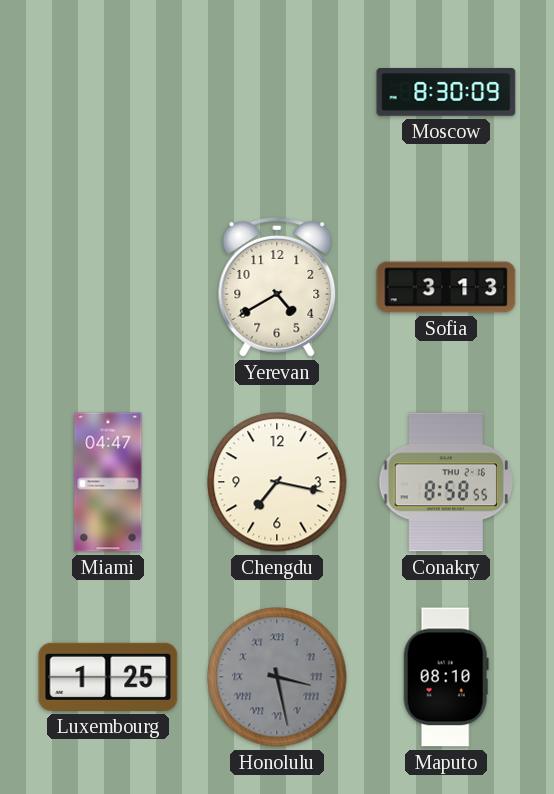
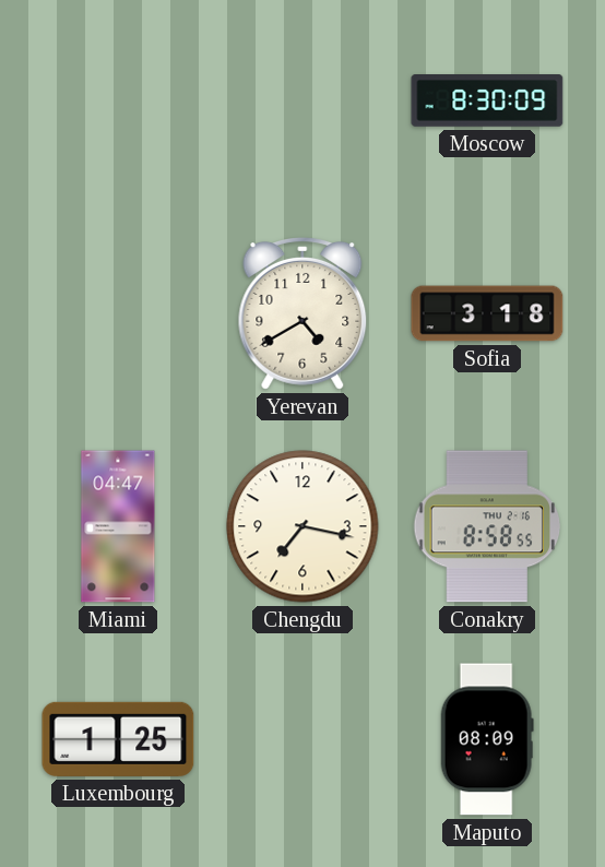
Sofia: 3:13 -> 3:18 (487, 313)
Honolulu: 3:28 -> none (277, 677)
Maputo: 08:10 -> 08:09 (487, 739)
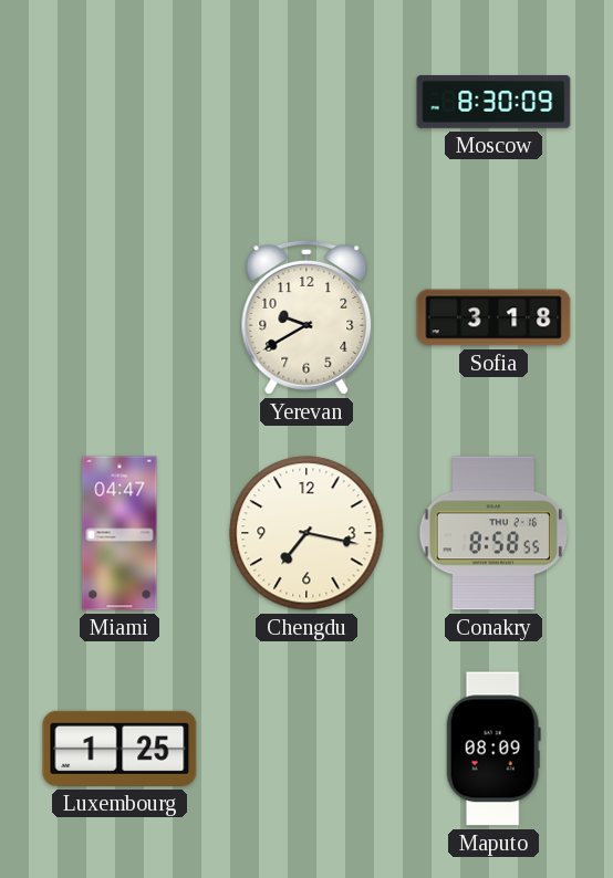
Yerevan: 4:40 -> 9:40 (306, 318)
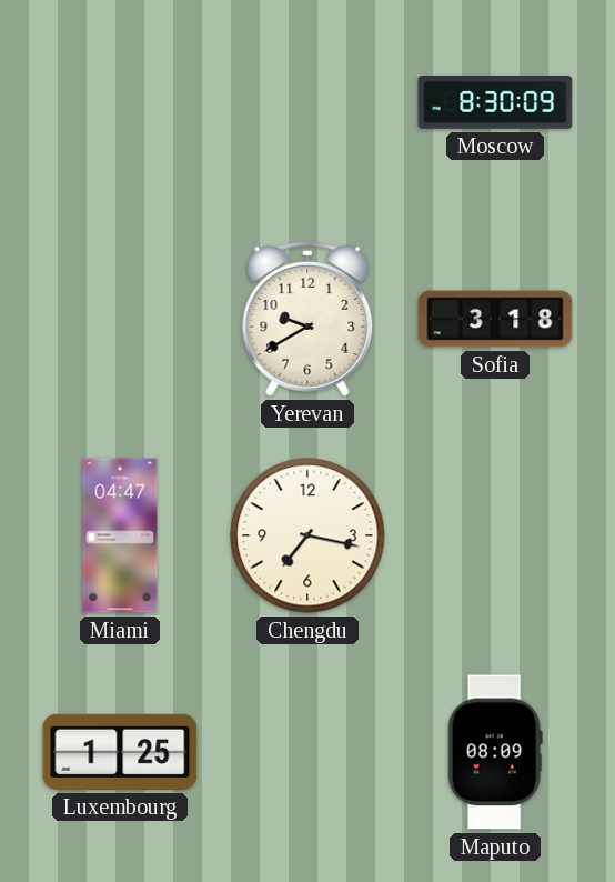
Conakry: 8:58 -> none (493, 533)
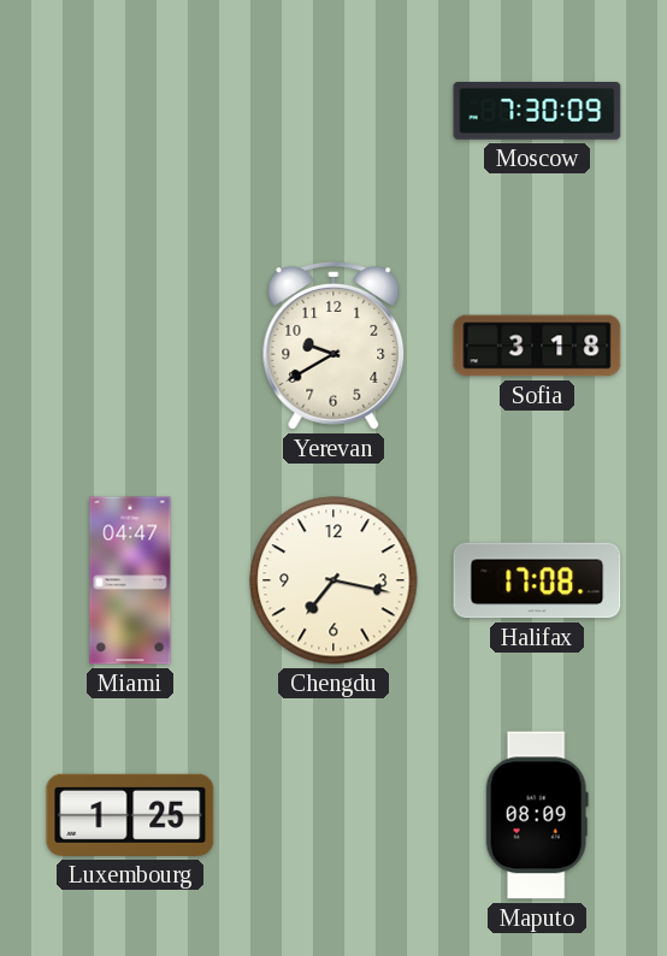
Moscow: 8:30 -> 7:30 (537, 112)
Halifax: none -> 17:08 (537, 580)
